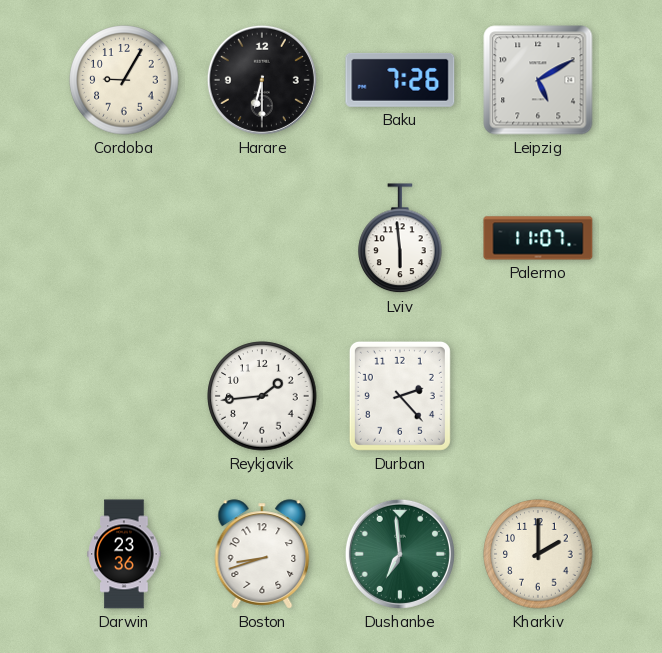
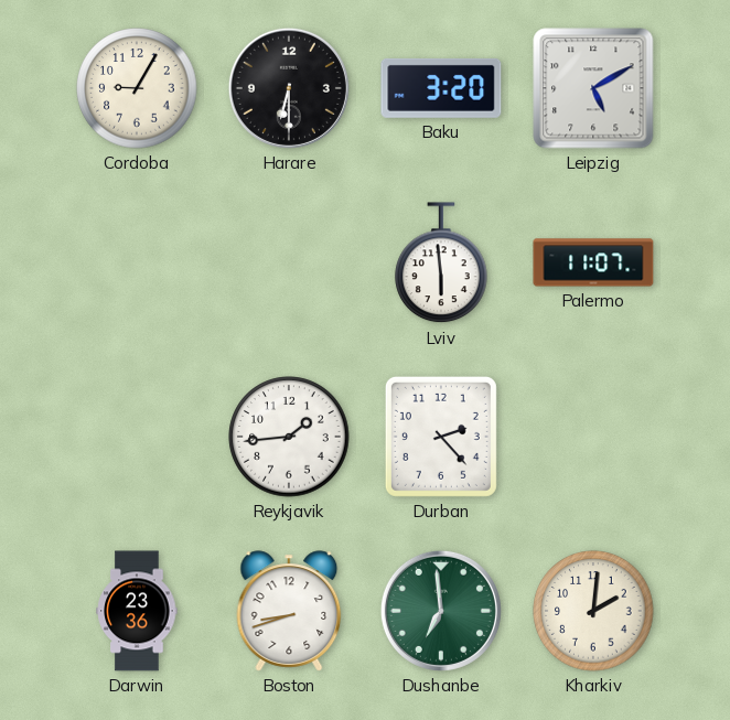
Baku: 7:26 -> 3:20 (441, 88)
Kharkiv: 2:00 -> 2:01 (593, 611)
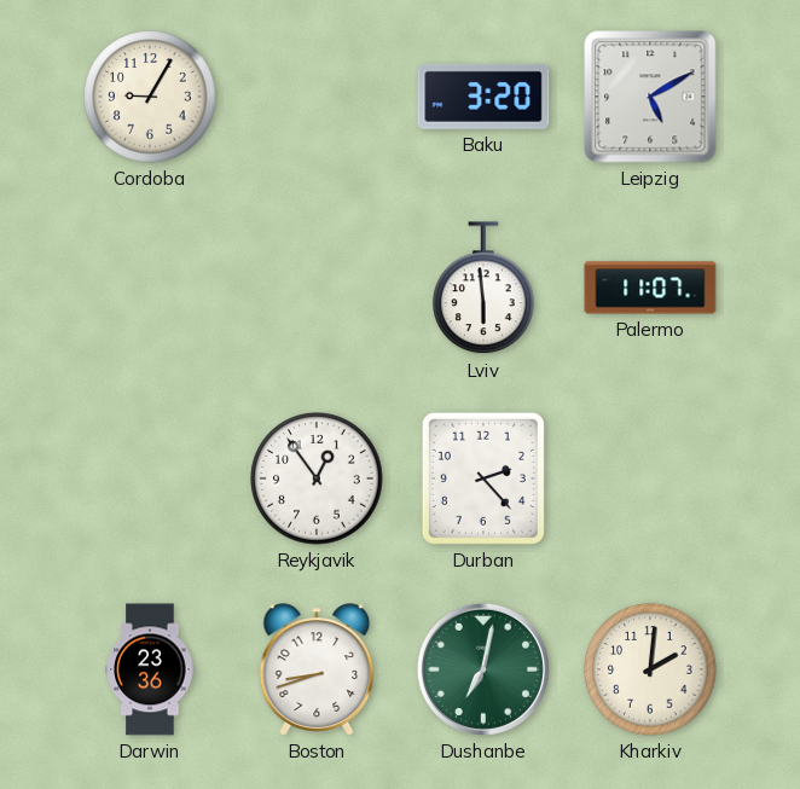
Harare: 6:30 -> none (289, 88)
Reykjavik: 1:44 -> 12:54 (317, 478)
Dushanbe: 6:59 -> 7:02 (483, 669)
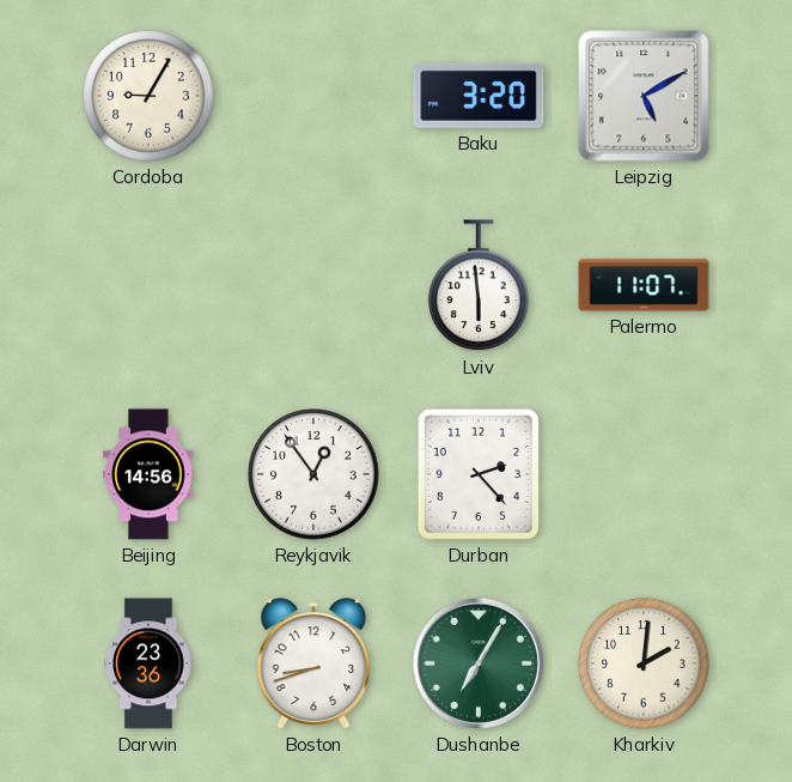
Beijing: none -> 14:56 (148, 474)
Dushanbe: 7:02 -> 7:05 (479, 663)
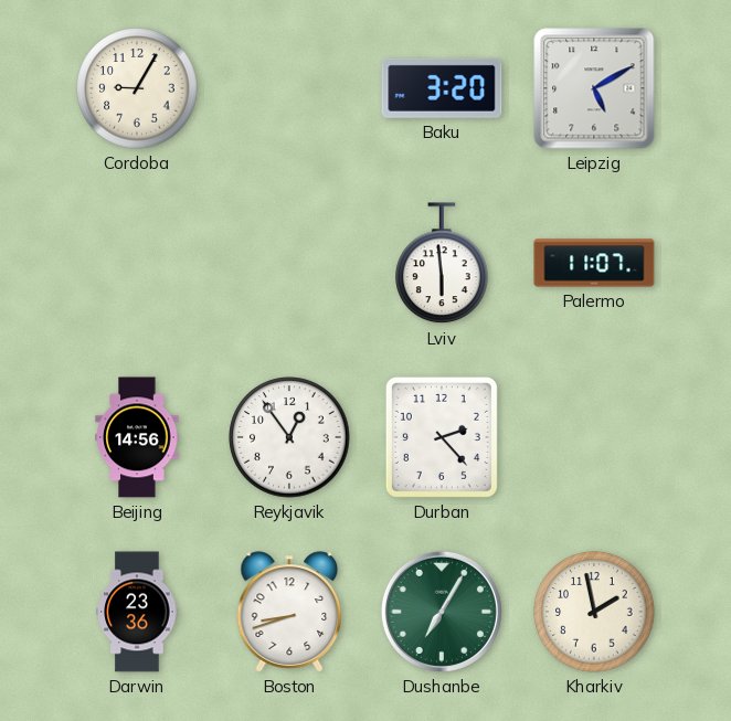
Kharkiv: 2:01 -> 1:58 (594, 612)
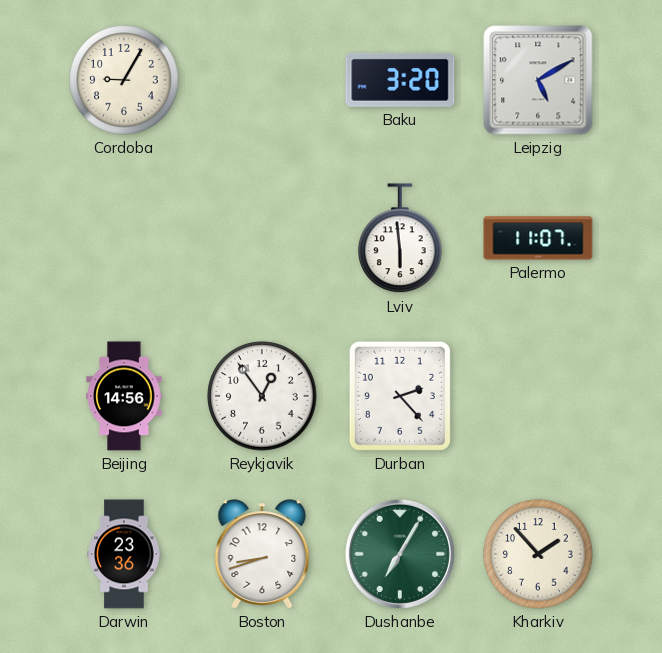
Kharkiv: 1:58 -> 1:53 (538, 554)
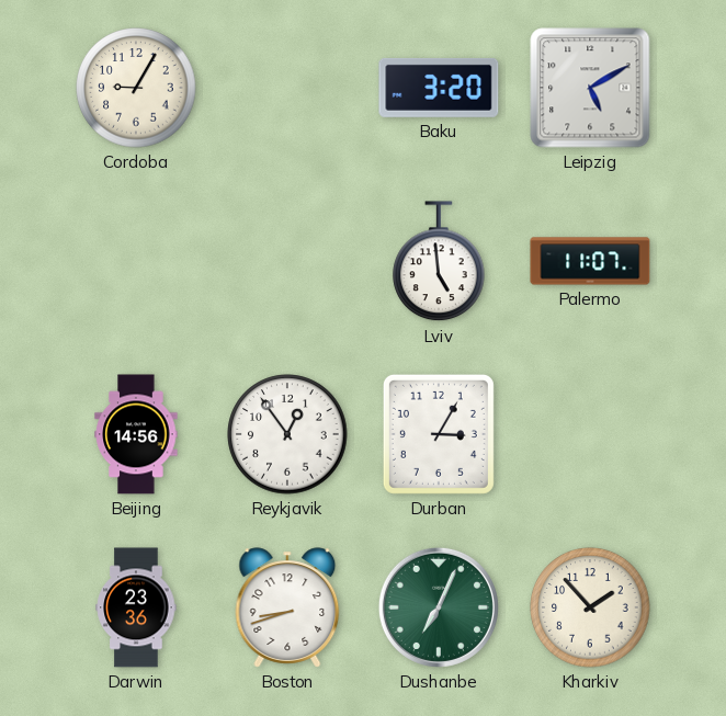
Lviv: 5:59 -> 4:59 (439, 262)
Durban: 2:23 -> 3:05 (439, 434)
Dushanbe: 7:05 -> 7:04 (439, 607)
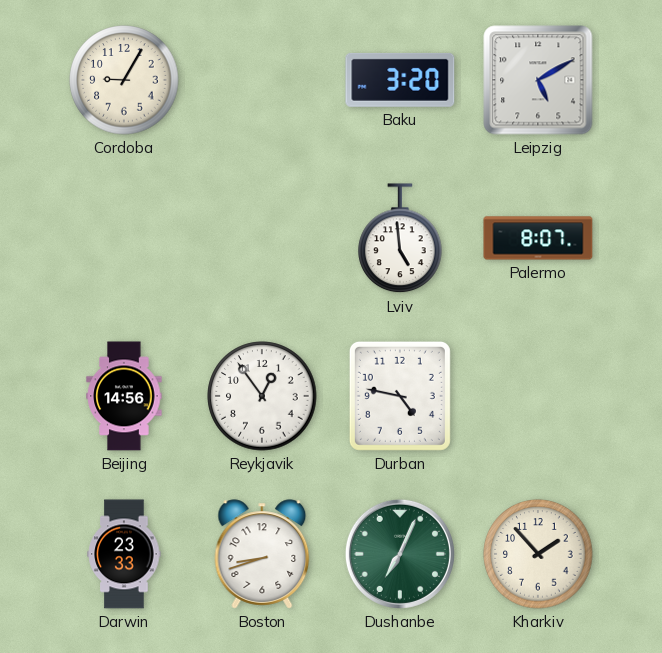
Palermo: 11:07 -> 8:07 (538, 238)
Durban: 3:05 -> 4:47 (400, 396)
Darwin: 23:36 -> 23:33 (124, 554)
